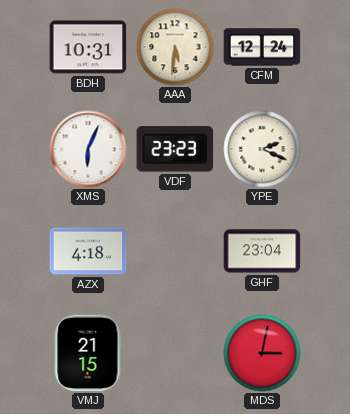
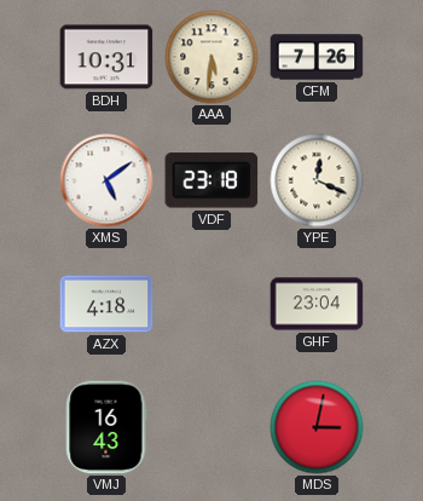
CFM: 12:24 -> 7:26 (317, 57)
XMS: 6:04 -> 5:09 (106, 180)
VDF: 23:23 -> 23:18 (211, 180)
YPE: 2:19 -> 12:19 (317, 180)
VMJ: 21:15 -> 16:43 (106, 427)
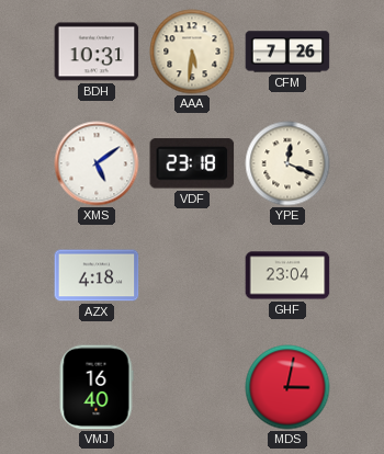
VMJ: 16:43 -> 16:40 (97, 387)
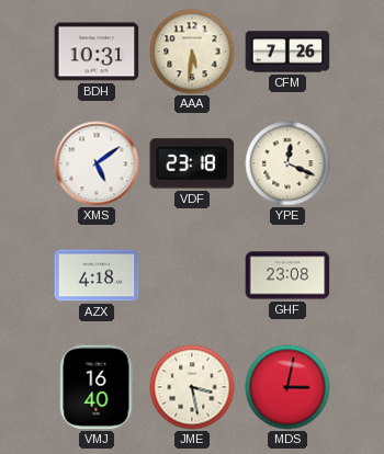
GHF: 23:04 -> 23:08 (287, 275)
JME: none -> 3:28 (192, 387)
